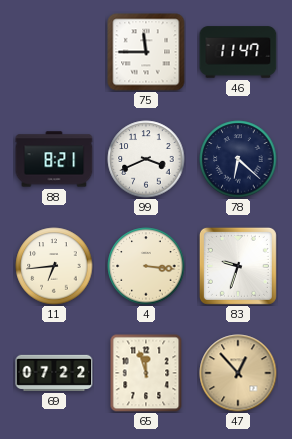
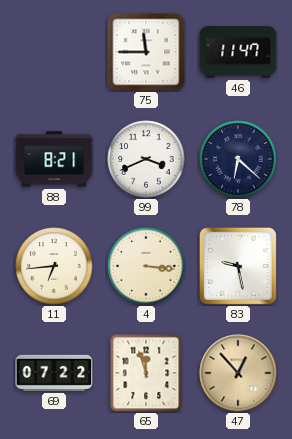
83: 9:33 -> 9:28 (238, 266)
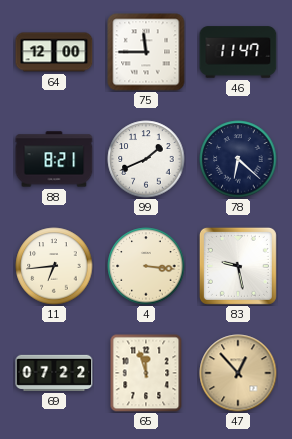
64: none -> 12:00 (54, 52)
99: 3:41 -> 1:41 (146, 159)
